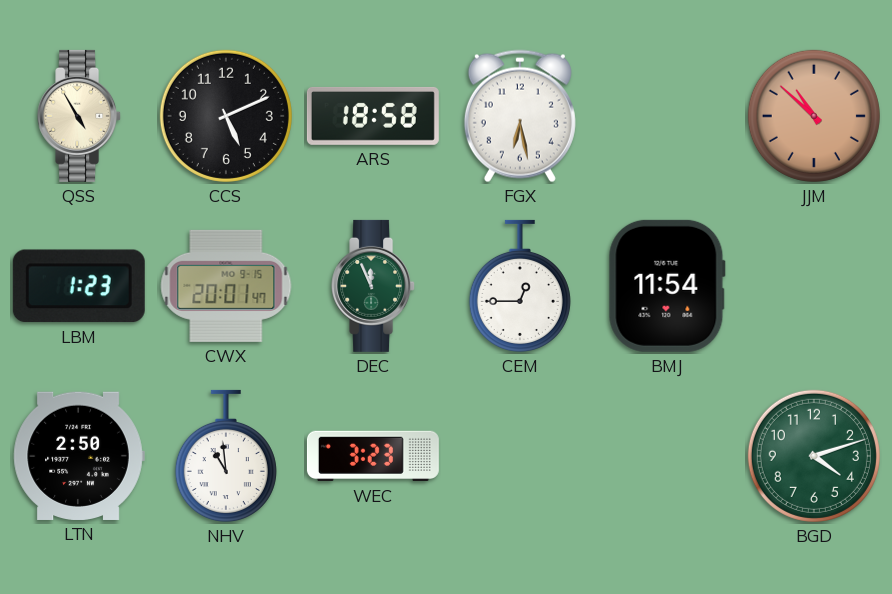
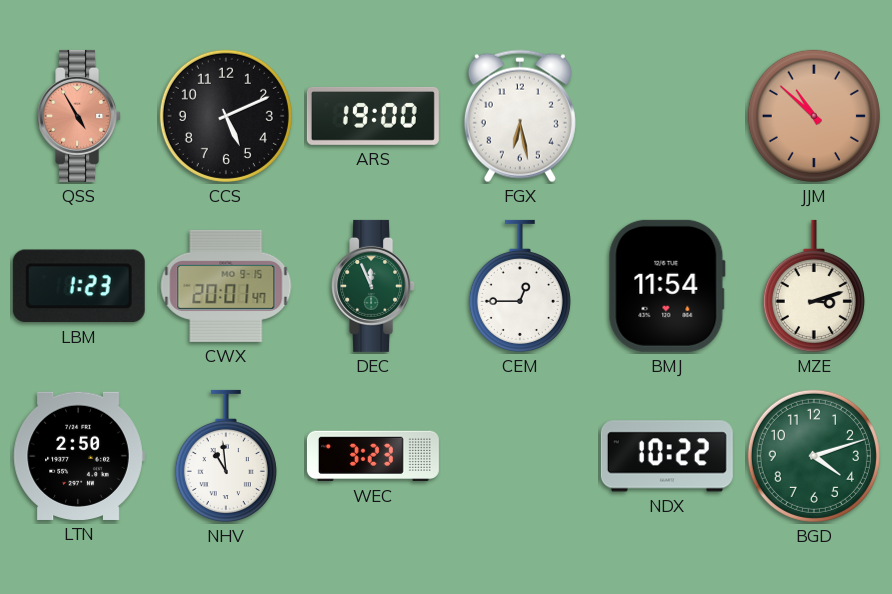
QSS dial: cream -> salmon (80, 116)
ARS: 18:58 -> 19:00 (373, 116)
MZE: none -> 3:12 (814, 286)
NDX: none -> 10:22 (667, 456)
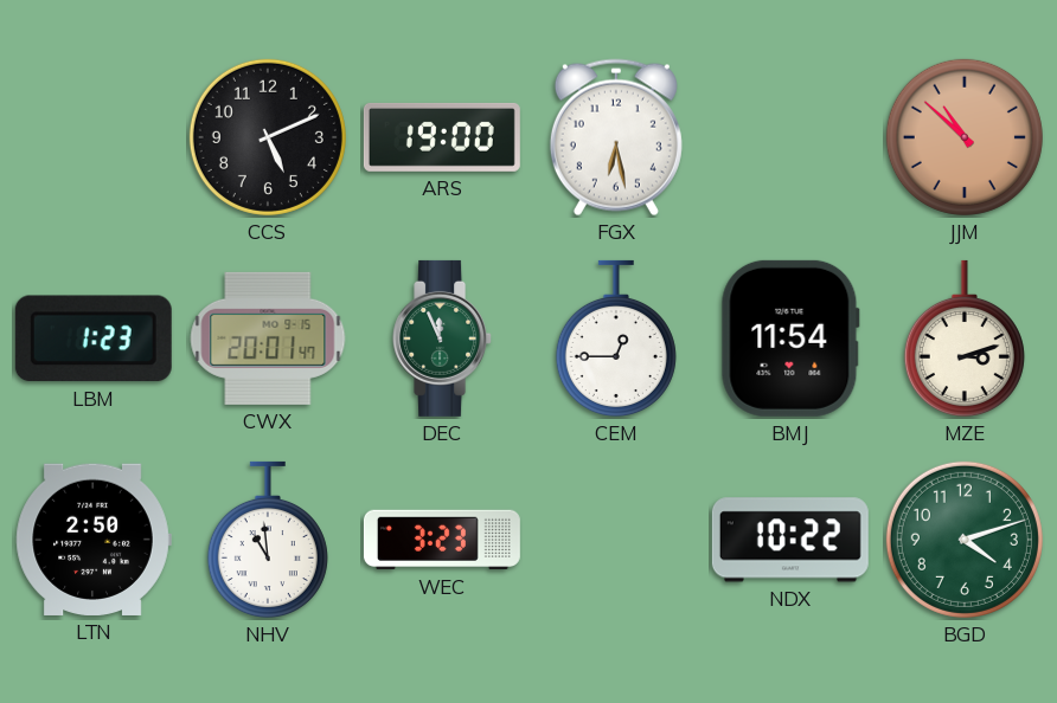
QSS: 4:55 -> none (80, 116)
